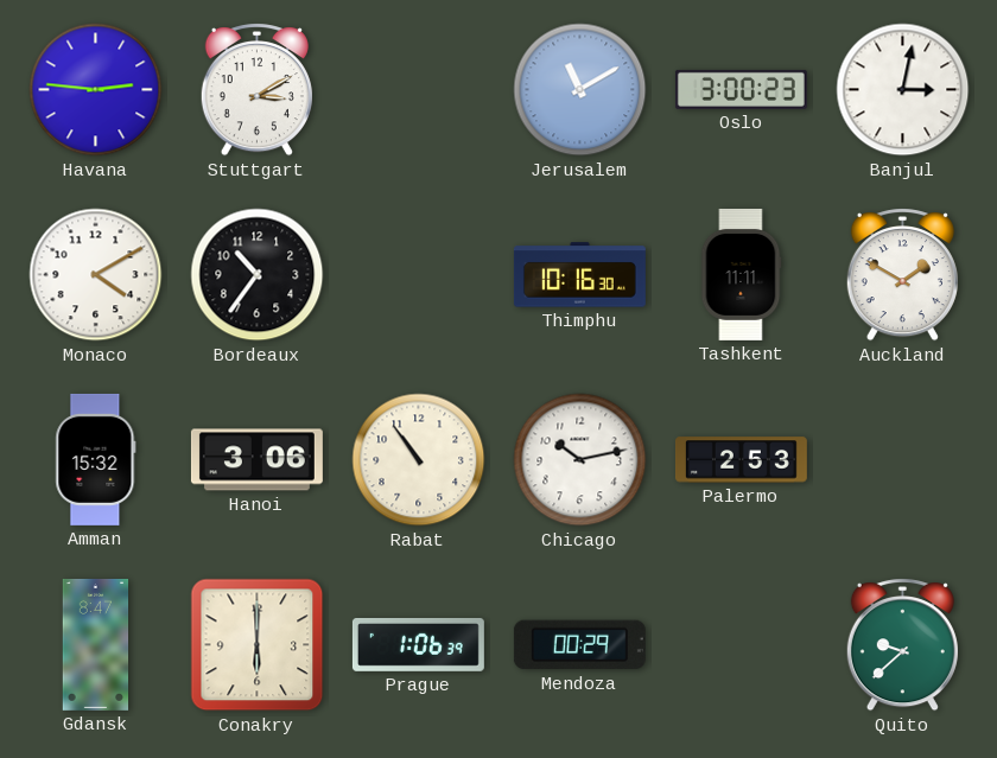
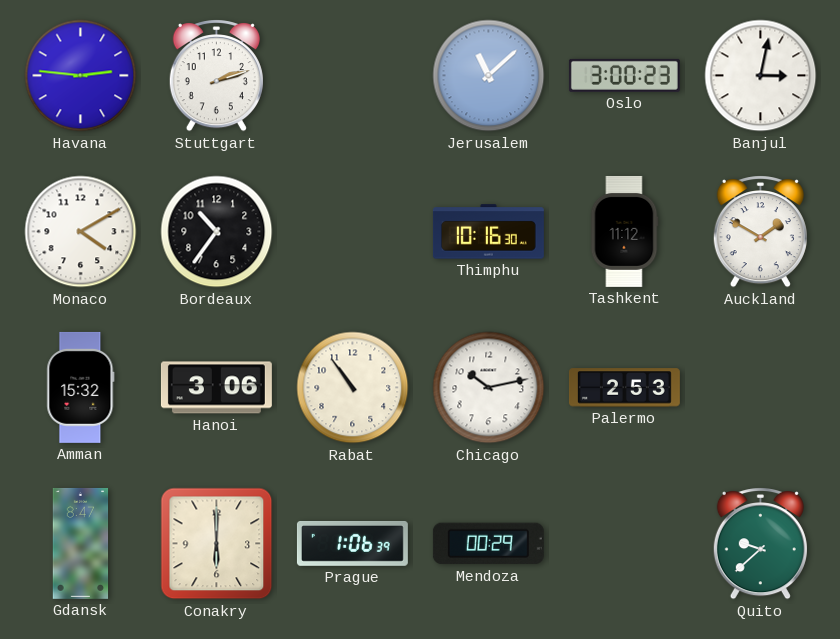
Stuttgart: 3:10 -> 2:12 (216, 76)
Jerusalem: 11:10 -> 11:08 (489, 76)
Tashkent: 11:11 -> 11:12 (624, 231)
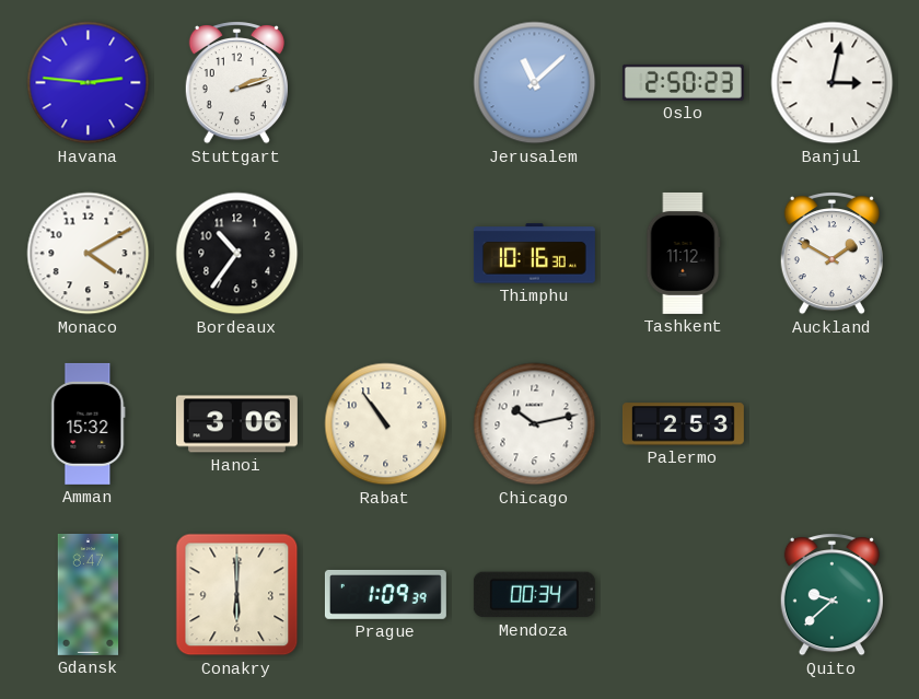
Oslo: 3:00 -> 2:50 (683, 82)
Prague: 1:06 -> 1:09 (385, 594)
Mendoza: 00:29 -> 00:34 (534, 595)
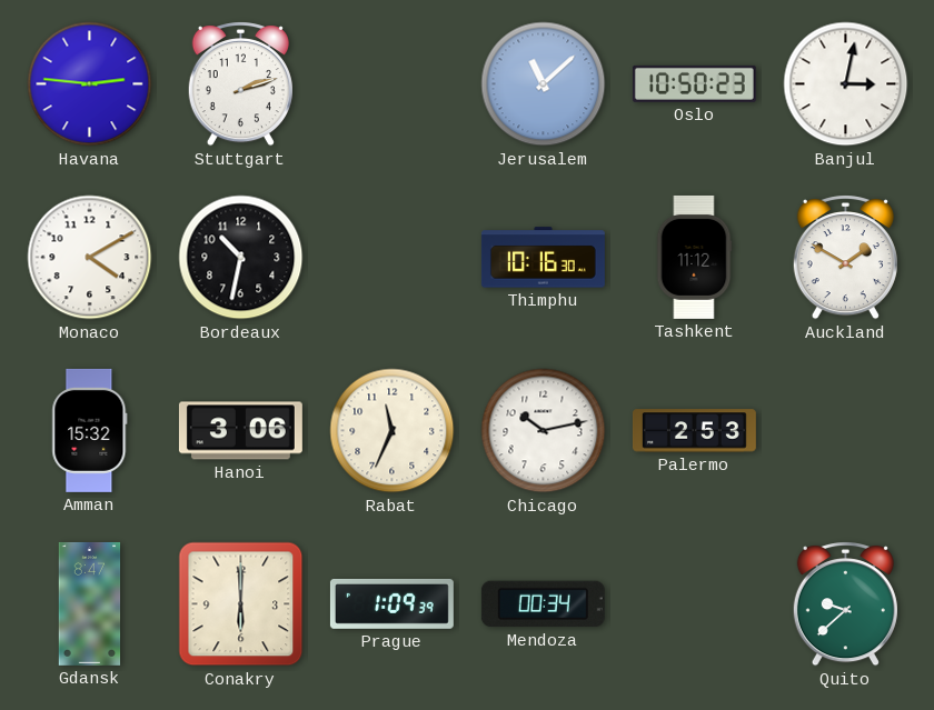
Oslo: 2:50 -> 10:50 (694, 83)
Bordeaux: 10:36 -> 10:32 (241, 258)
Rabat: 10:54 -> 11:34 (393, 431)
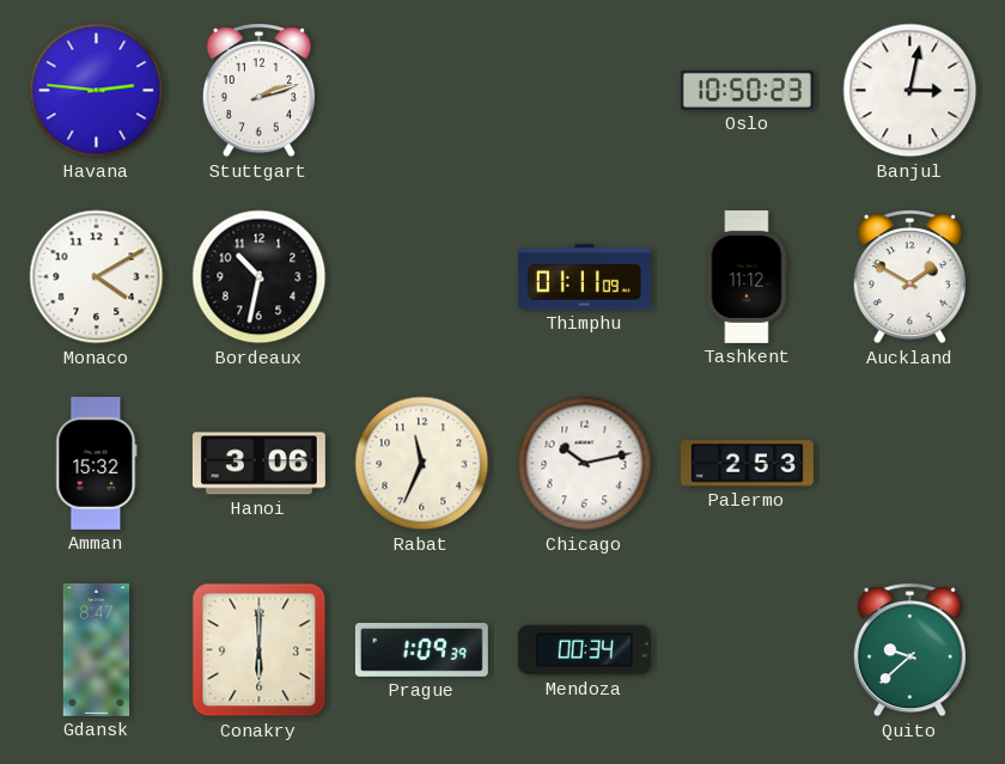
Jerusalem: 11:08 -> none (544, 84)
Thimphu: 10:16 -> 01:11 (584, 277)
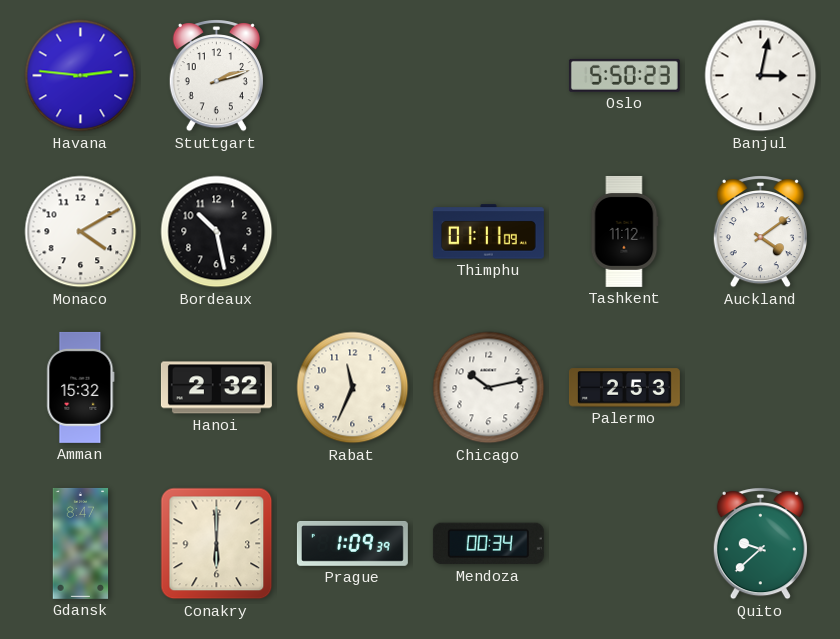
Oslo: 10:50 -> 5:50 (624, 75)
Bordeaux: 10:32 -> 10:28 (217, 232)
Auckland: 1:50 -> 4:09 (760, 232)
Hanoi: 3:06 -> 2:32 (216, 388)
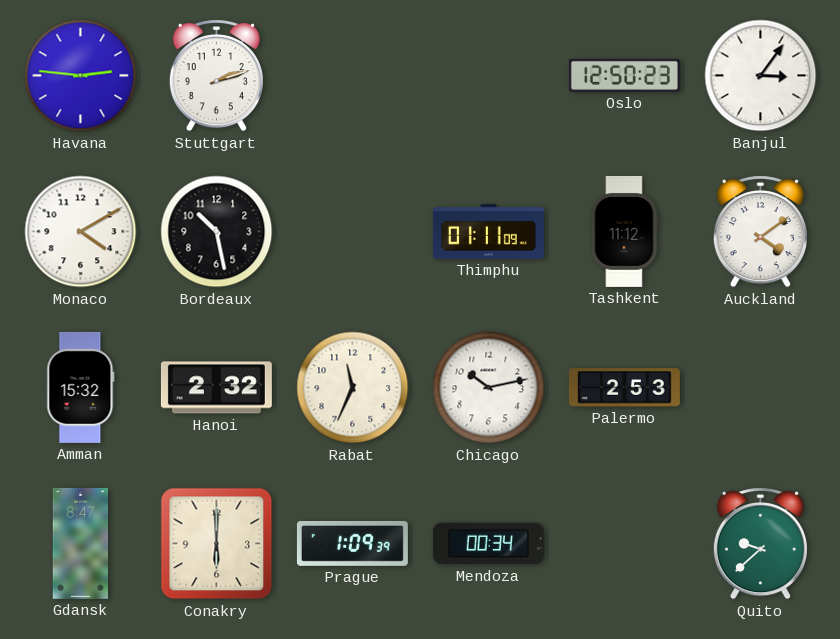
Oslo: 5:50 -> 12:50 (624, 75)
Banjul: 3:02 -> 3:06 (761, 76)
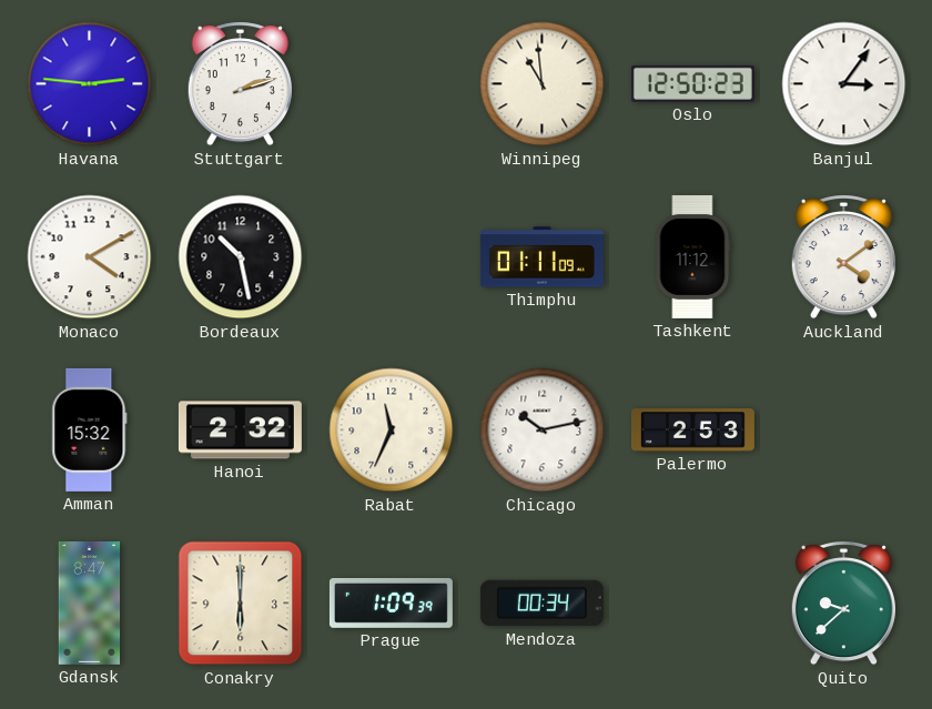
Winnipeg: none -> 10:59 (543, 84)
